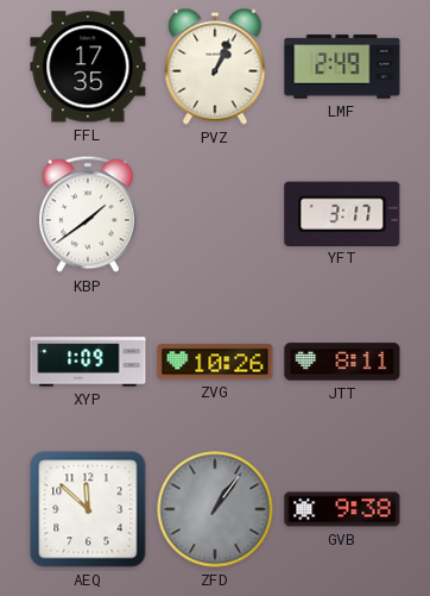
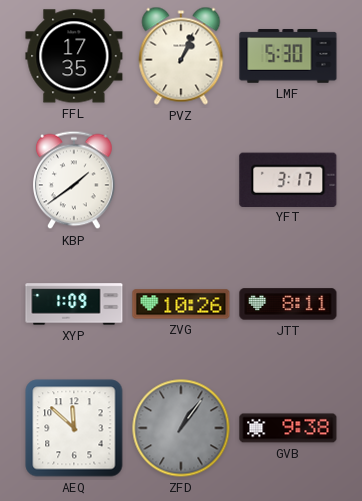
LMF: 2:49 -> 5:30 (288, 56)
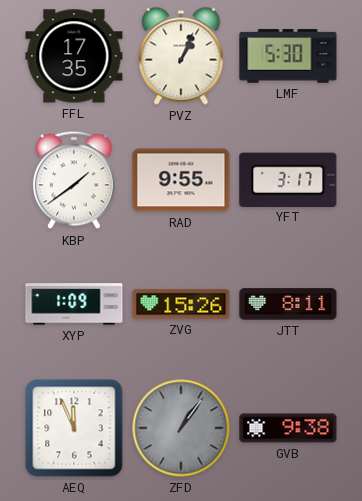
RAD: none -> 9:55 (181, 180)
ZVG: 10:26 -> 15:26 (181, 304)
AEQ: 11:52 -> 11:56 (74, 428)
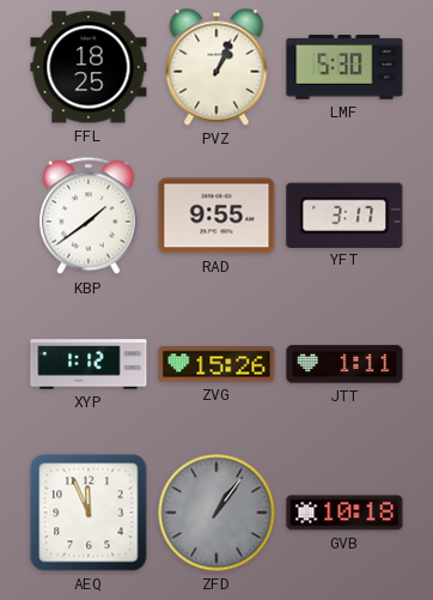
FFL: 17:35 -> 18:25 (89, 67)
XYP: 1:09 -> 1:12 (89, 364)
JTT: 8:11 -> 1:11 (344, 364)
GVB: 9:38 -> 10:18 (344, 513)
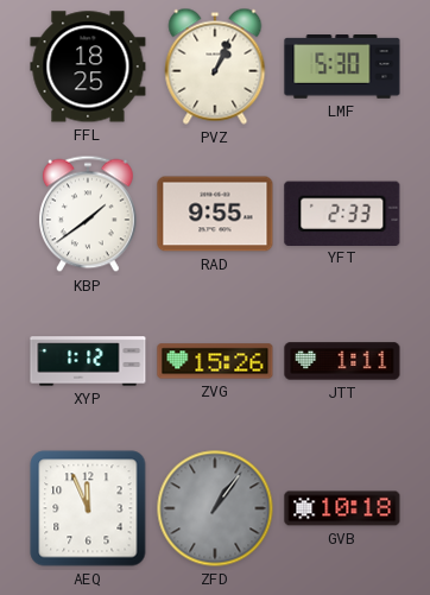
YFT: 3:17 -> 2:33 (342, 213)
